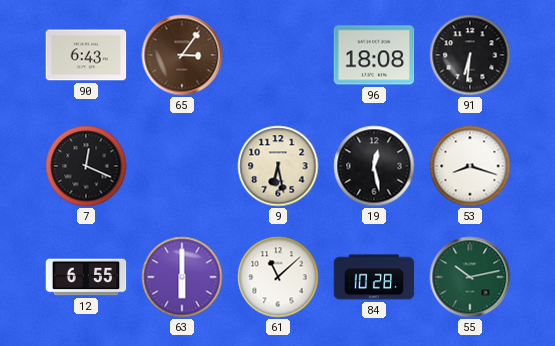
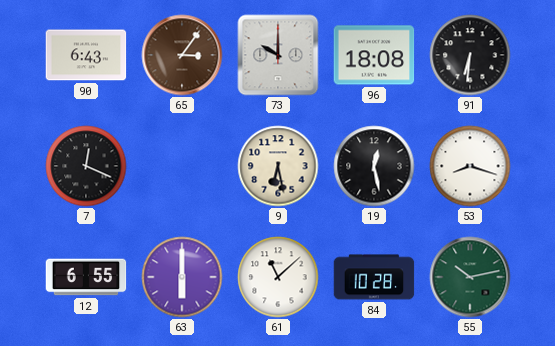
73: none -> 10:00 (278, 55)
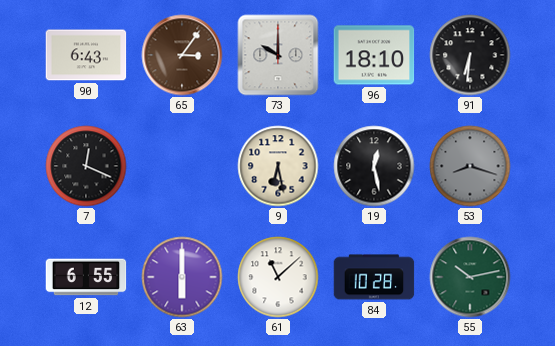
96: 18:08 -> 18:10 (374, 55)
53 dial: white -> grey (470, 166)
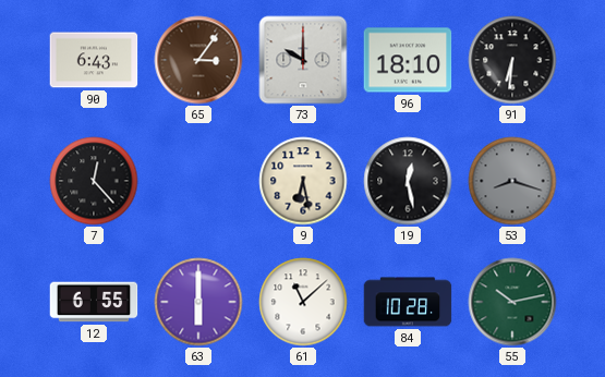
7: 12:19 -> 12:23 (94, 181)
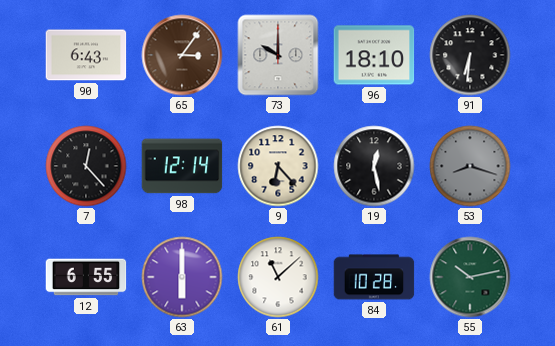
98: none -> 12:14 (182, 166)
9: 6:28 -> 6:23 (278, 166)
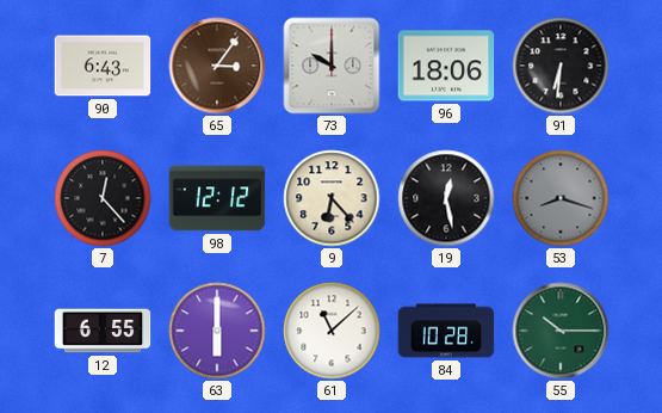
96: 18:10 -> 18:06 (446, 66)
98: 12:14 -> 12:12 (217, 198)
55: 10:13 -> 10:15 (561, 331)
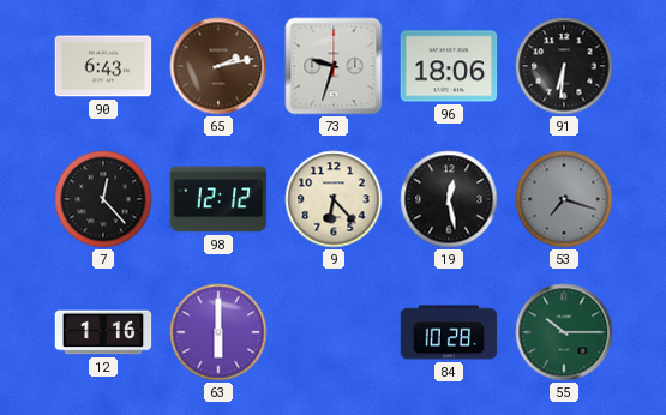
65: 3:06 -> 2:13 (218, 66)
73: 10:00 -> 9:33 (334, 66)
53: 8:18 -> 7:18 (564, 199)
12: 6:55 -> 1:16 (103, 332)
61: 11:08 -> none (332, 331)
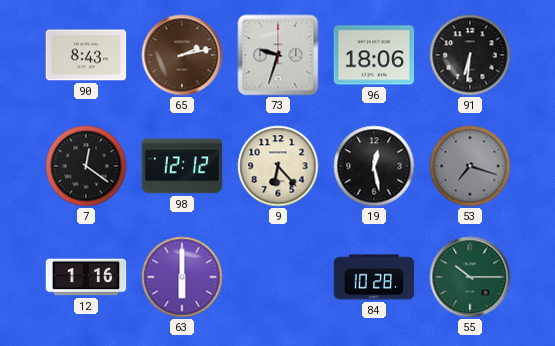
90: 6:43 -> 8:43 (86, 55)
7: 12:23 -> 12:21 (86, 166)
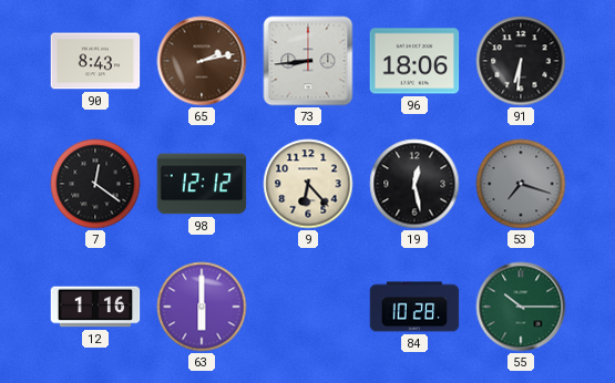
73: 9:33 -> 8:44 (308, 61)
